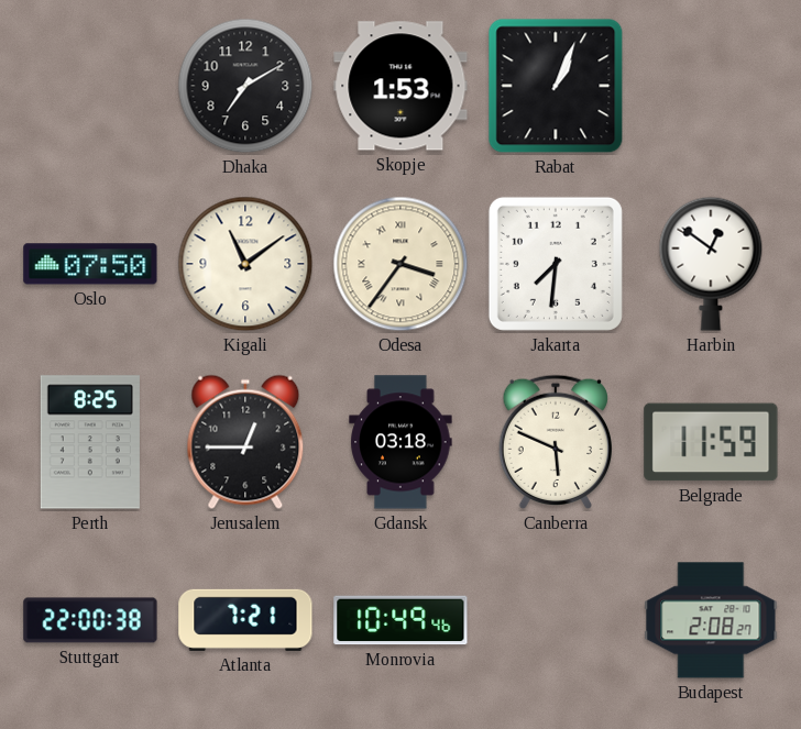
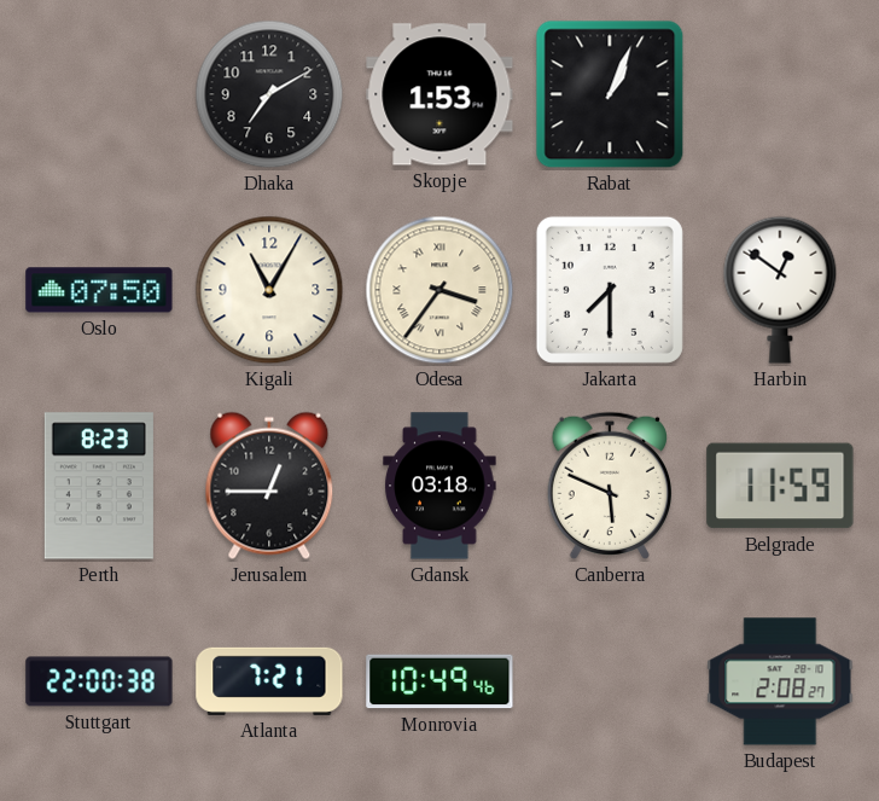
Kigali: 11:09 -> 11:05 (269, 290)
Jakarta: 7:31 -> 7:30 (610, 290)
Perth: 8:25 -> 8:23 (99, 486)
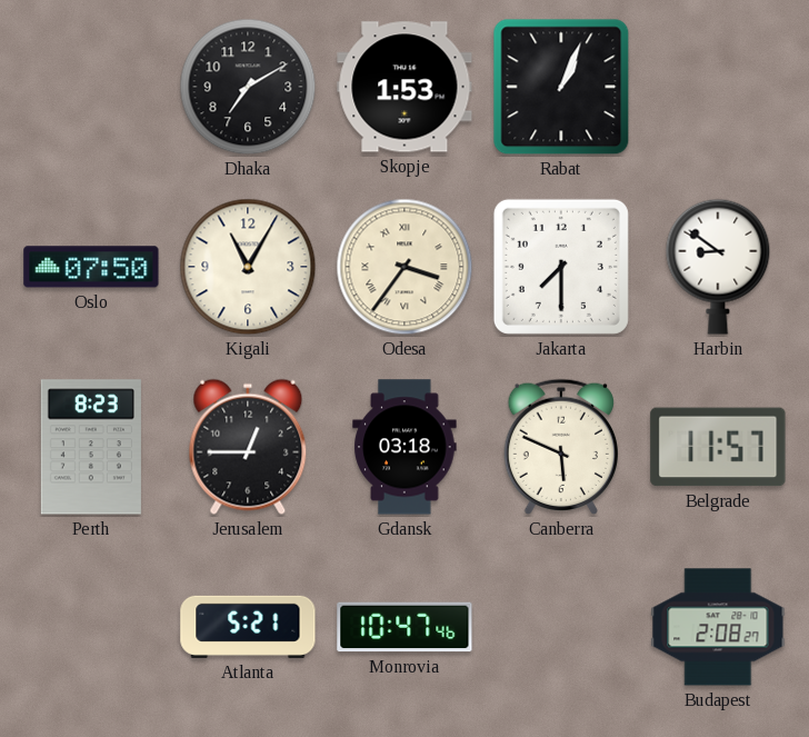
Harbin: 12:51 -> 8:51 (718, 267)
Belgrade: 11:59 -> 11:57 (718, 447)
Stuttgart: 22:00 -> none (99, 681)
Atlanta: 7:21 -> 5:21 (248, 627)
Monrovia: 10:49 -> 10:47 (404, 627)
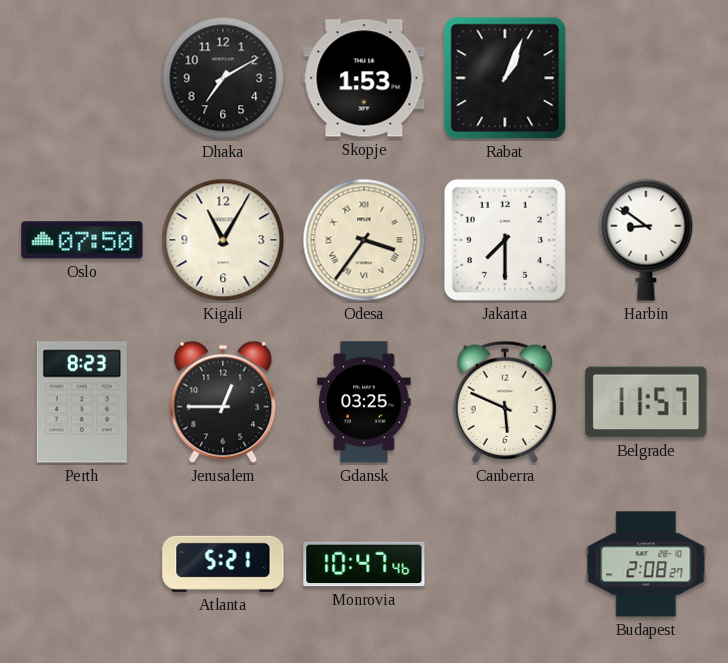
Gdansk: 03:18 -> 03:25 (364, 402)
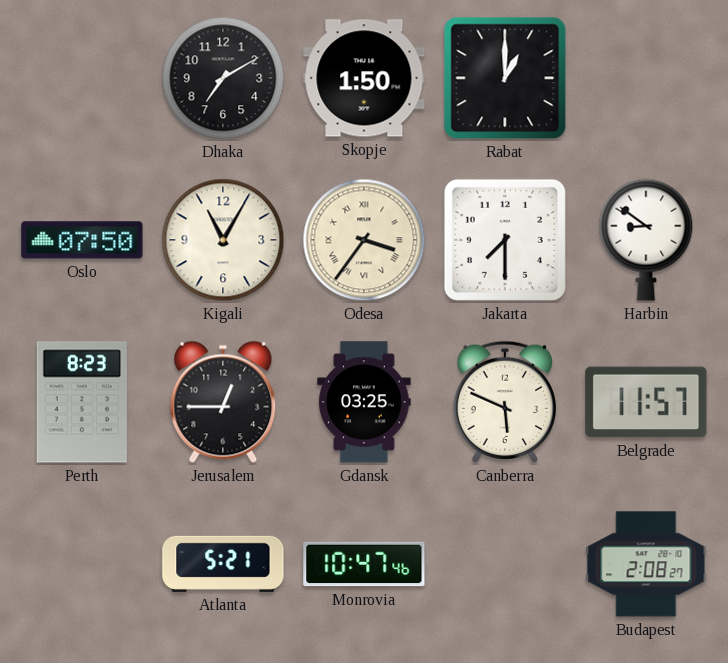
Skopje: 1:53 -> 1:50 (364, 78)
Rabat: 1:04 -> 1:00 (505, 78)
